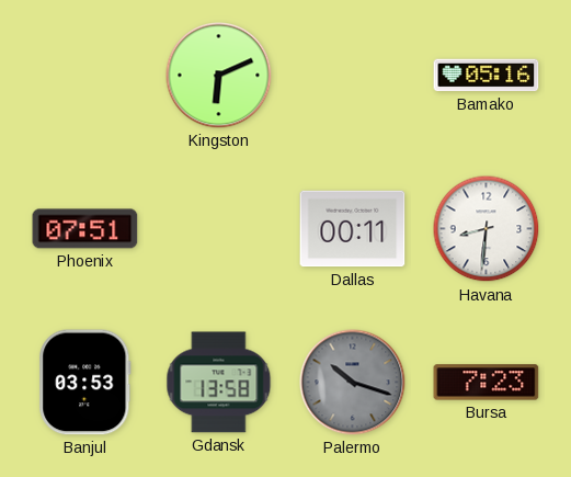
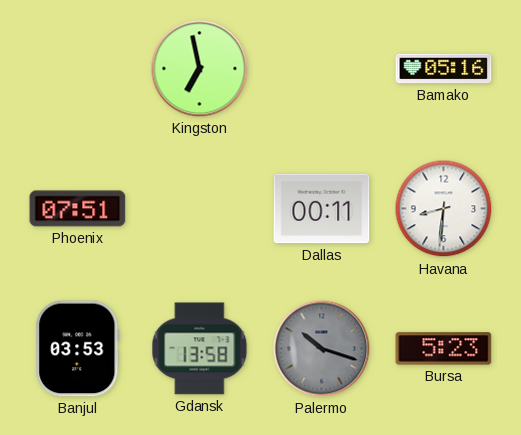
Kingston: 6:11 -> 6:58 (200, 69)
Bursa: 7:23 -> 5:23 (444, 349)
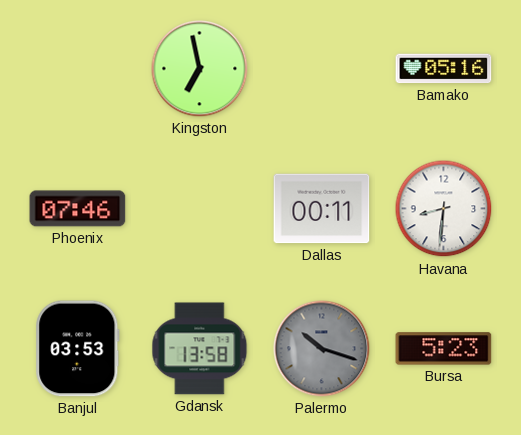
Phoenix: 07:51 -> 07:46 (78, 209)
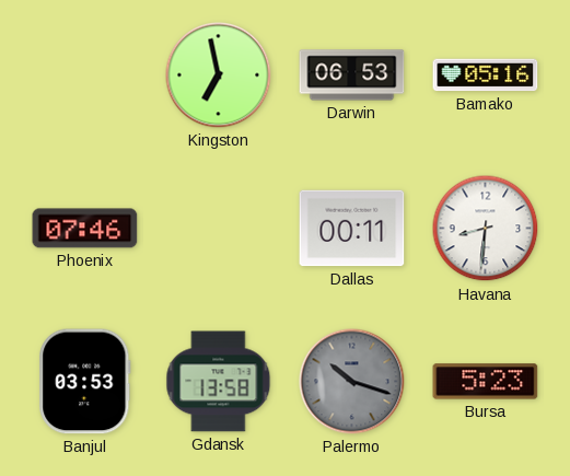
Darwin: none -> 06:53 (352, 76)
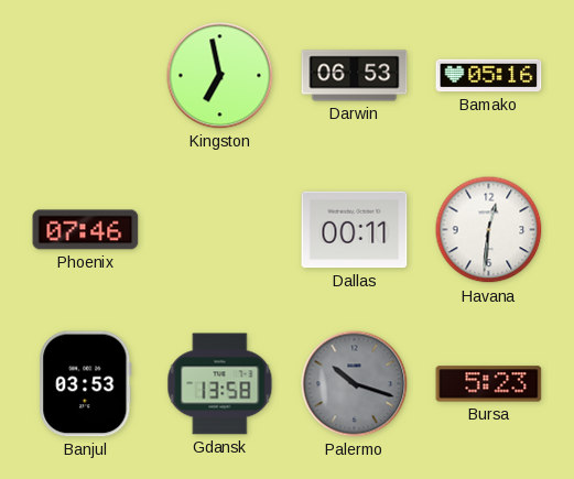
Havana: 8:31 -> 12:31 (489, 230)
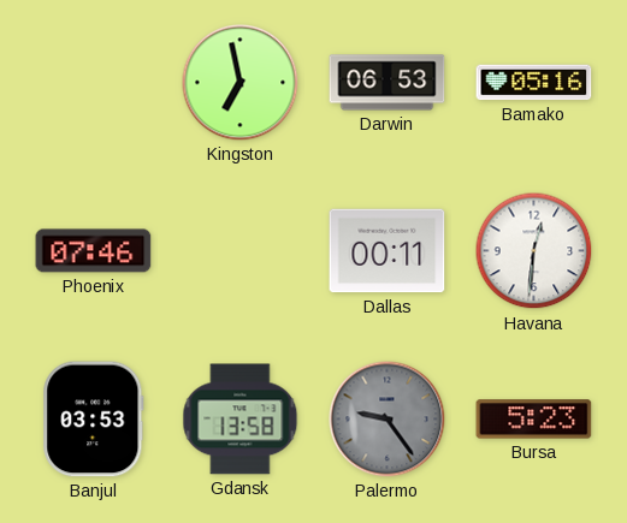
Palermo: 10:18 -> 9:24 (388, 420)
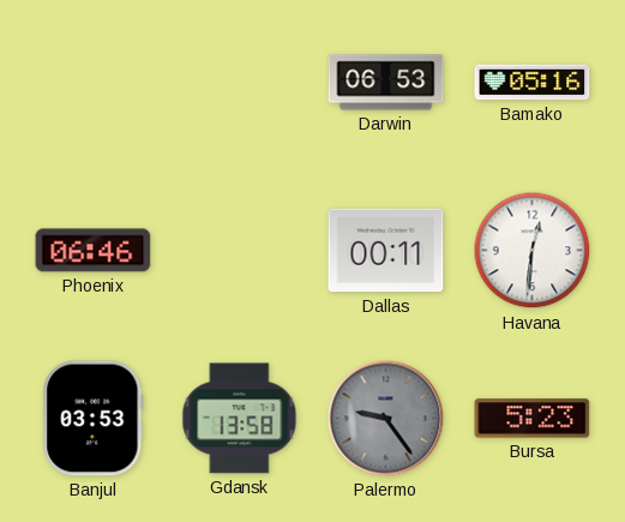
Kingston: 6:58 -> none (241, 83)
Phoenix: 07:46 -> 06:46 (94, 251)
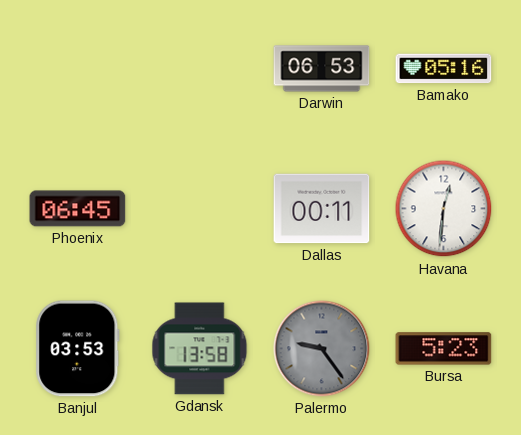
Phoenix: 06:46 -> 06:45 (78, 209)
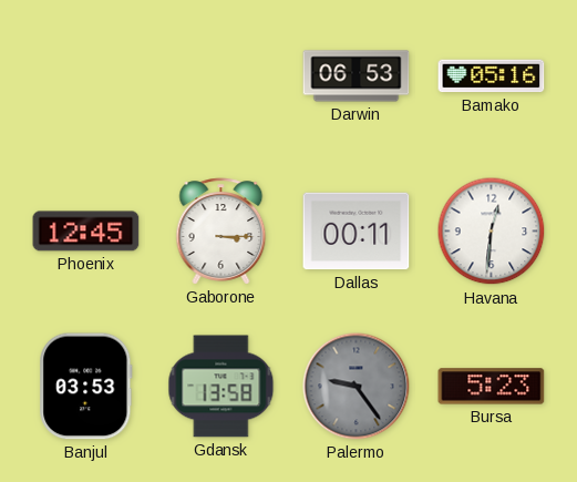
Phoenix: 06:45 -> 12:45 (86, 232)
Gaborone: none -> 3:15 (221, 232)
